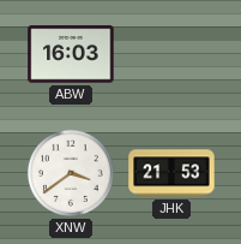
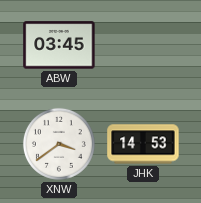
ABW: 16:03 -> 03:45 (59, 45)
JHK: 21:53 -> 14:53 (143, 144)
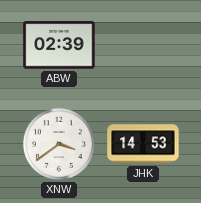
ABW: 03:45 -> 02:39 (59, 45)
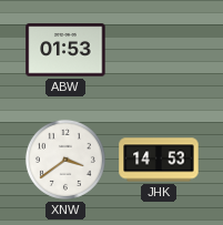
ABW: 02:39 -> 01:53 (65, 50)
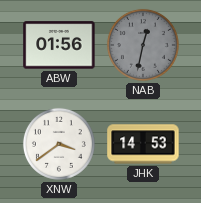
ABW: 01:53 -> 01:56 (59, 45)
NAB: none -> 12:32 (143, 45)
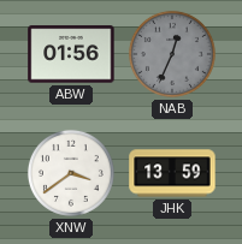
NAB: 12:32 -> 12:34 (172, 54)
JHK: 14:53 -> 13:59 (172, 173)
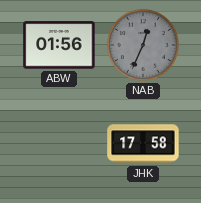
XNW: 3:39 -> none (71, 173)
JHK: 13:59 -> 17:58 (143, 144)
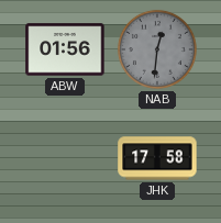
NAB: 12:34 -> 12:31 (157, 49)
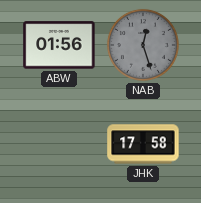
NAB: 12:31 -> 12:27 (143, 45)
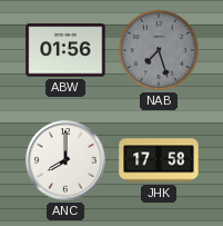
NAB: 12:27 -> 7:27 (159, 50)
ANC: none -> 8:00 (65, 160)
